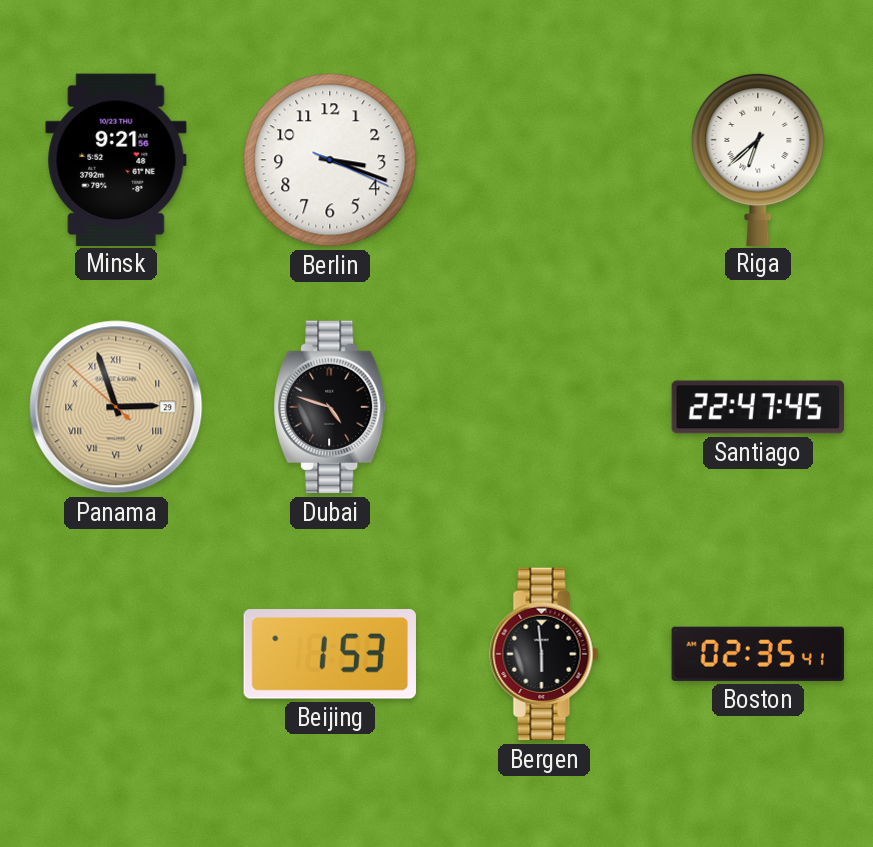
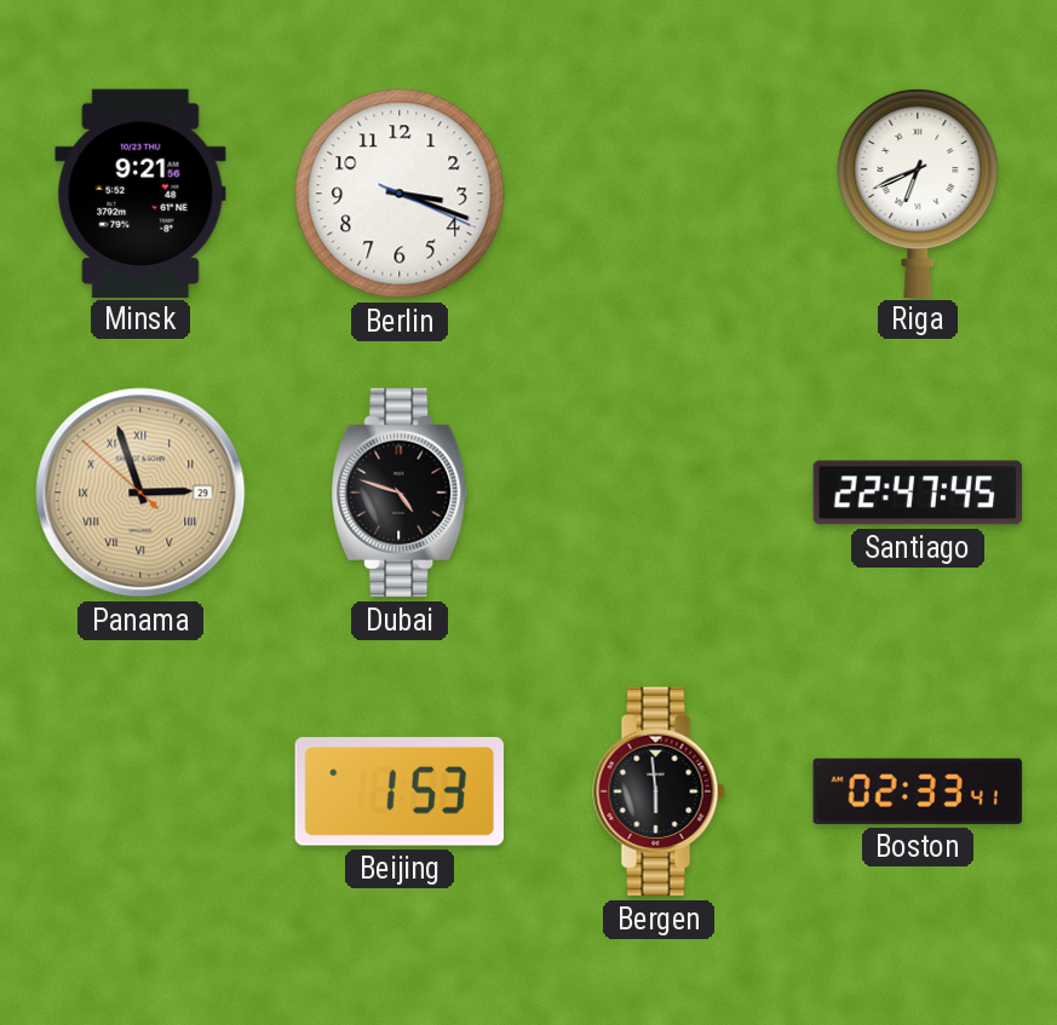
Riga: 6:38 -> 6:41 (918, 192)
Boston: 02:35 -> 02:33 (918, 791)
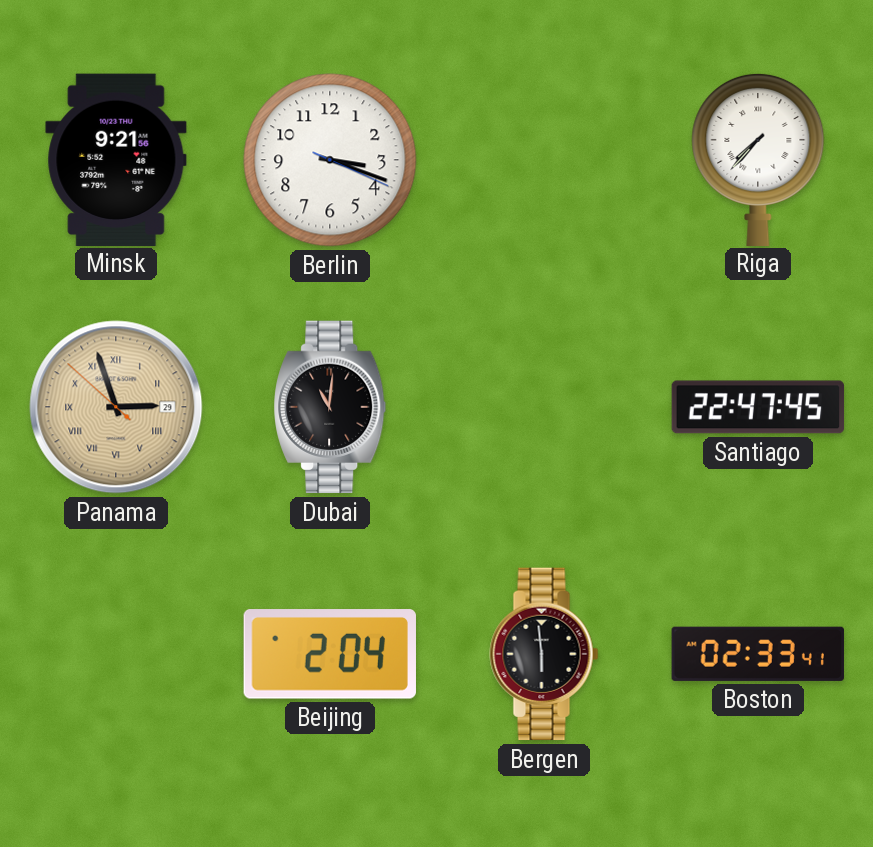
Riga: 6:41 -> 7:37 (758, 159)
Dubai: 4:48 -> 11:01 (330, 407)
Beijing: 1:53 -> 2:04 (330, 654)
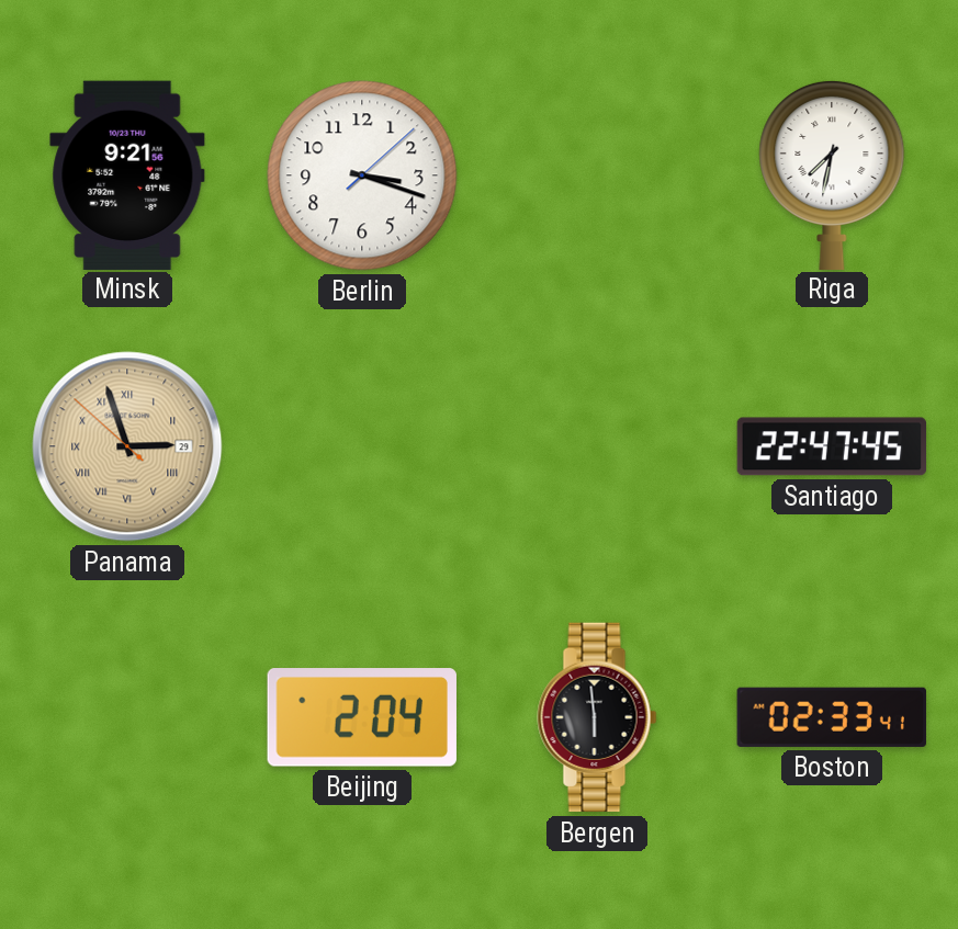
Berlin: 3:18:19 -> 3:18:08 (362, 175)
Riga: 7:37 -> 7:32 (832, 174)
Dubai: 11:01 -> none (330, 407)
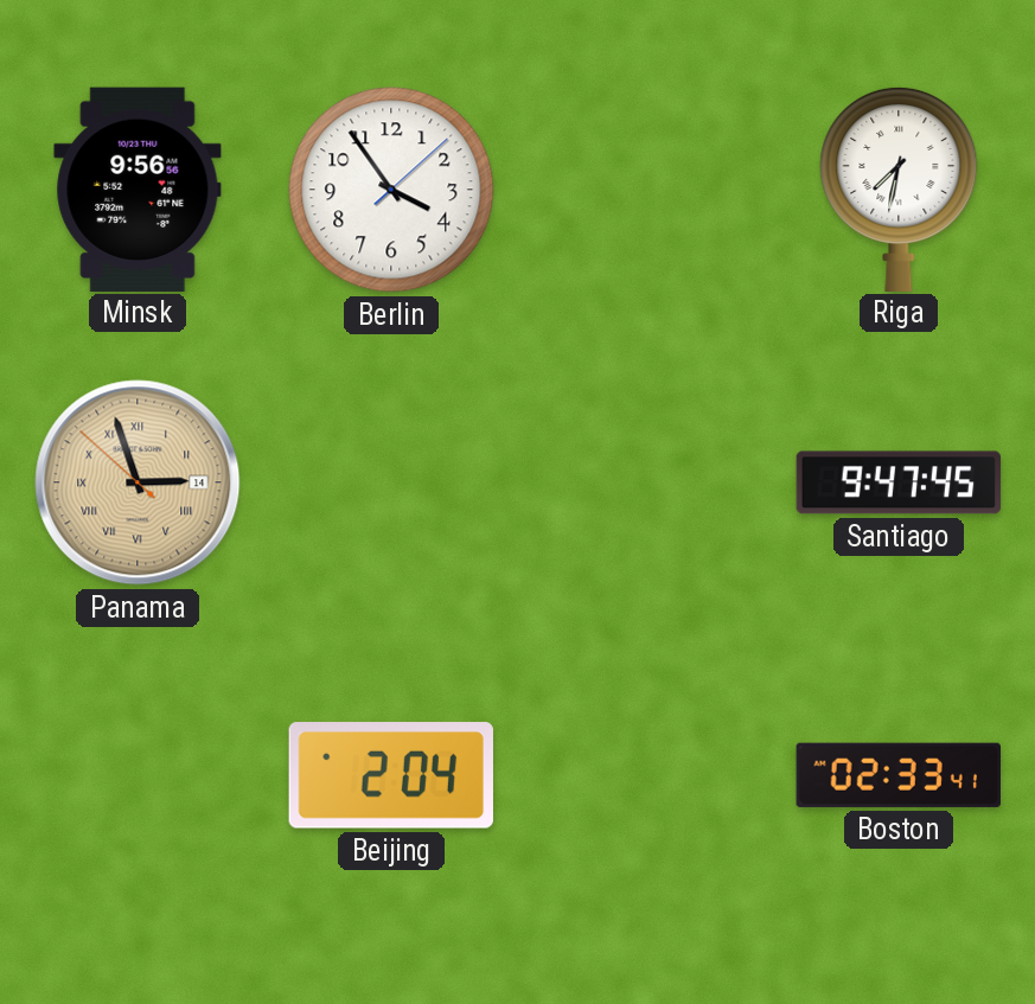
Minsk: 9:21 -> 9:56 (138, 188)
Berlin: 3:18 -> 3:54 (391, 190)
Panama date: 29 -> 14 (138, 482)
Santiago: 22:47 -> 9:47 (899, 482)
Bergen: 5:59 -> none (597, 717)
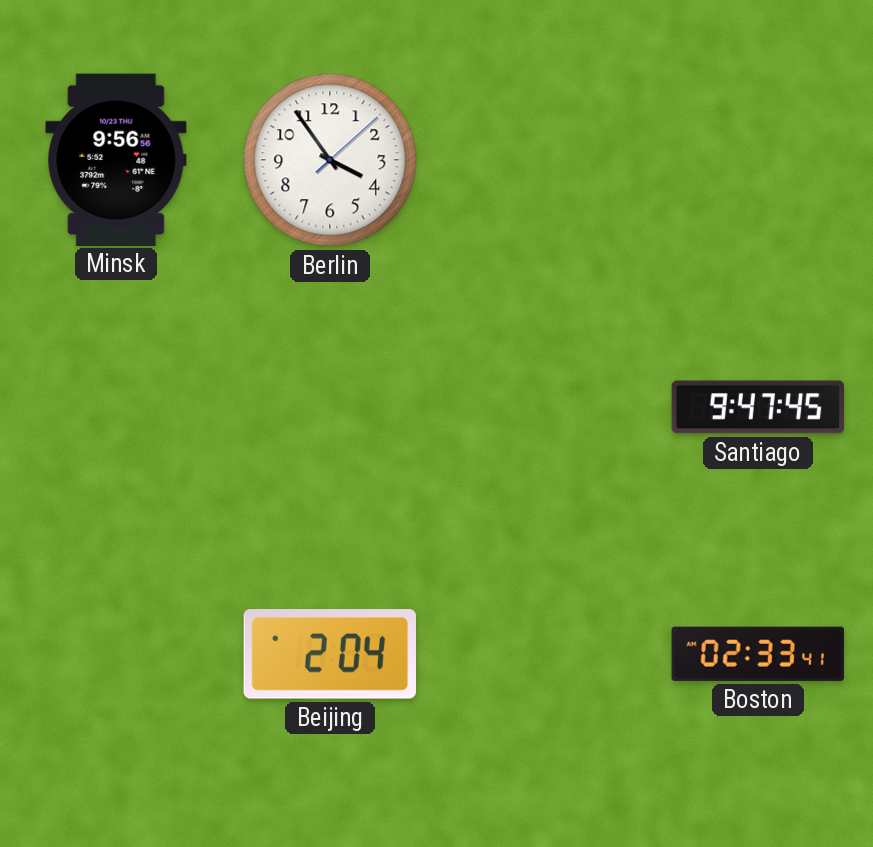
Riga: 7:32 -> none (899, 188)
Panama: 2:56 -> none (138, 482)
